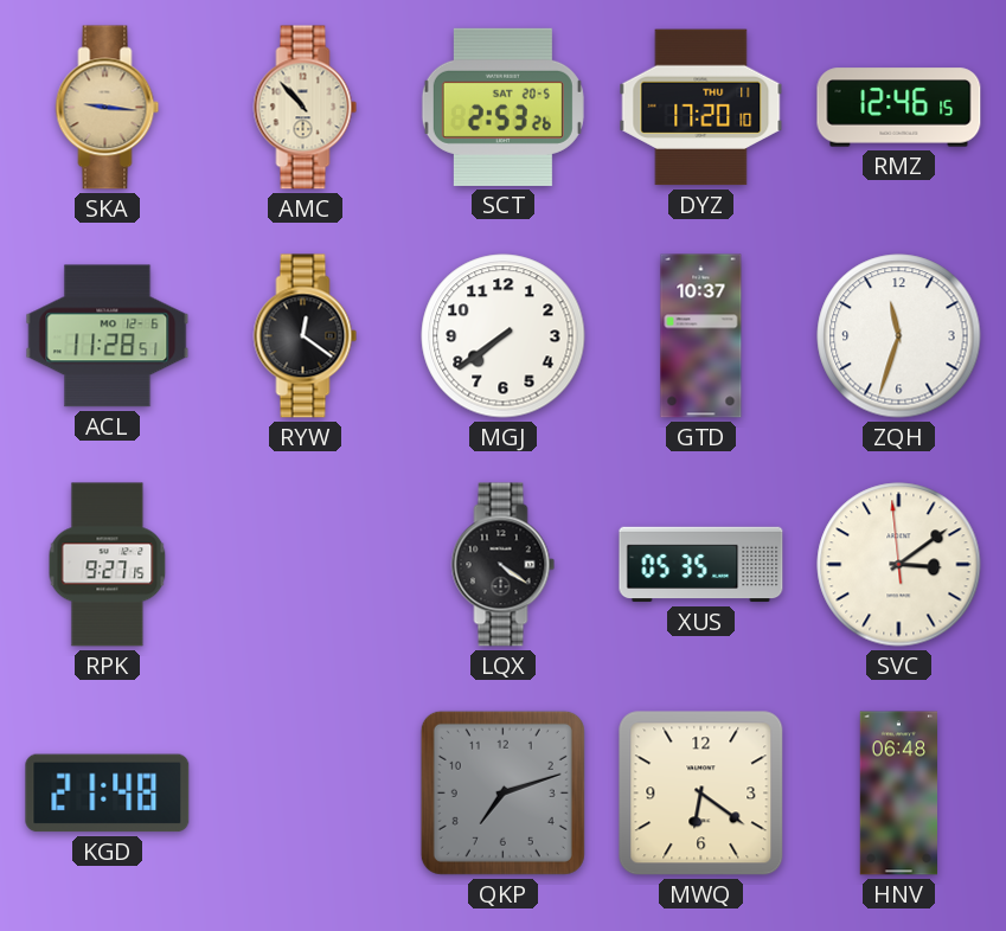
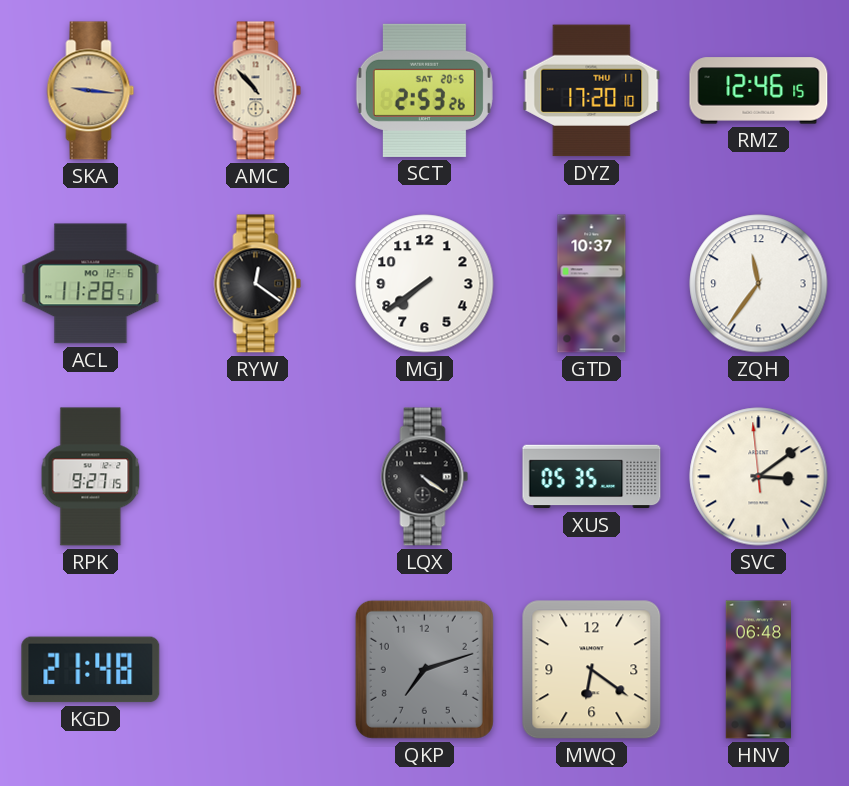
ZQH: 11:33 -> 11:36 (759, 284)
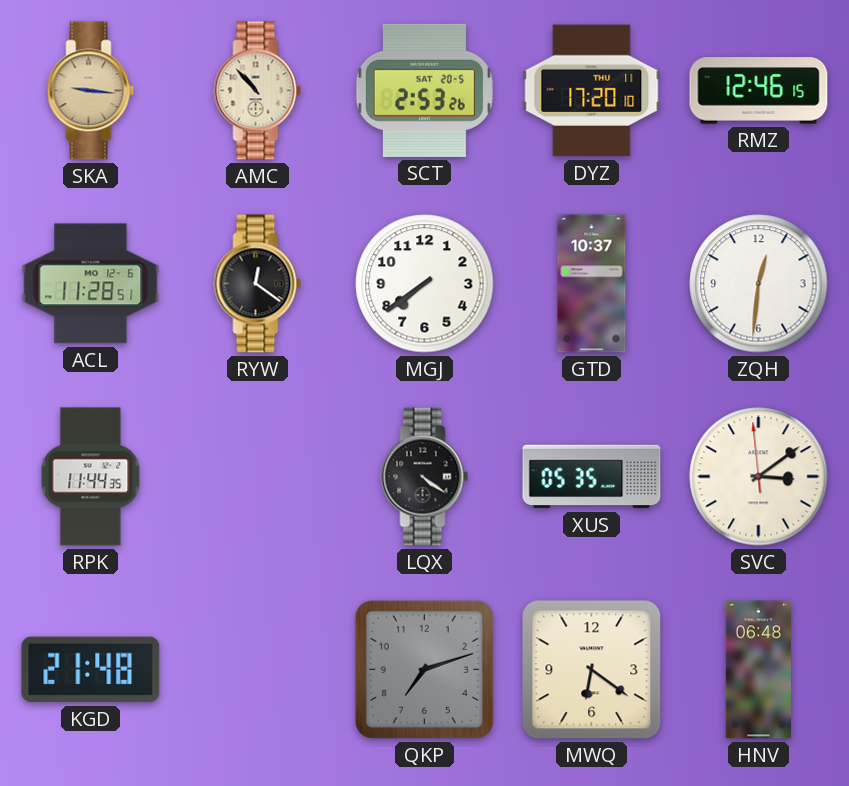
ZQH: 11:36 -> 12:31 (759, 284)
RPK: 9:27 -> 11:44 (91, 477)
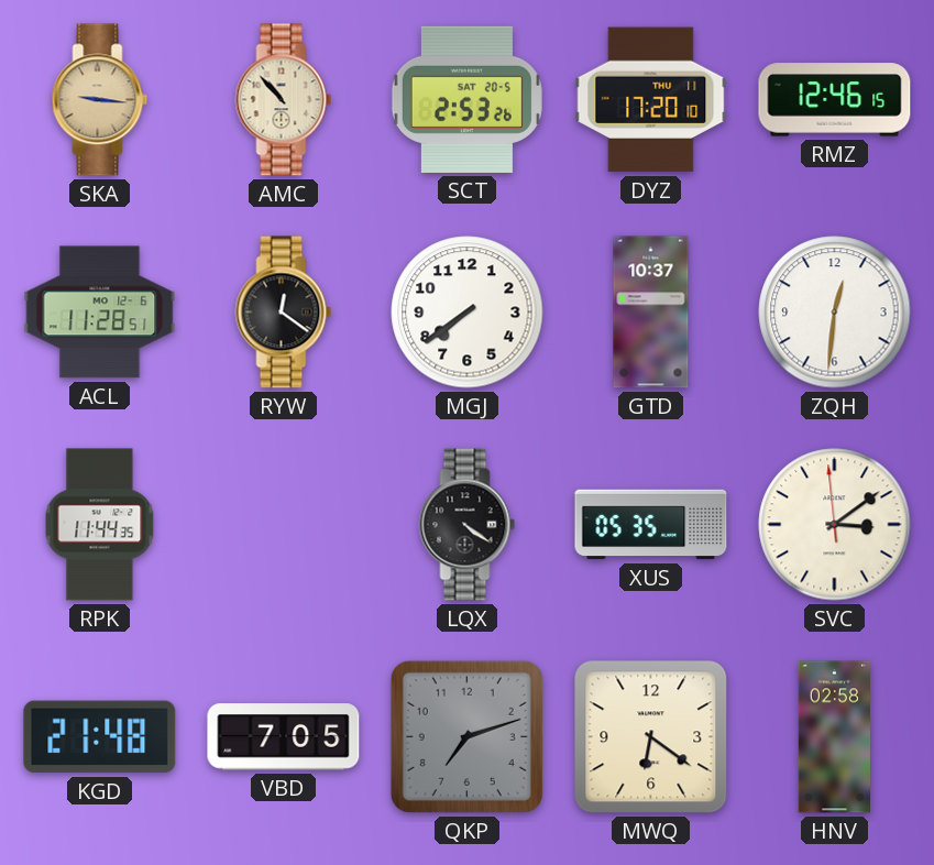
VBD: none -> 7:05 (284, 737)
HNV: 06:48 -> 02:58 (835, 737)
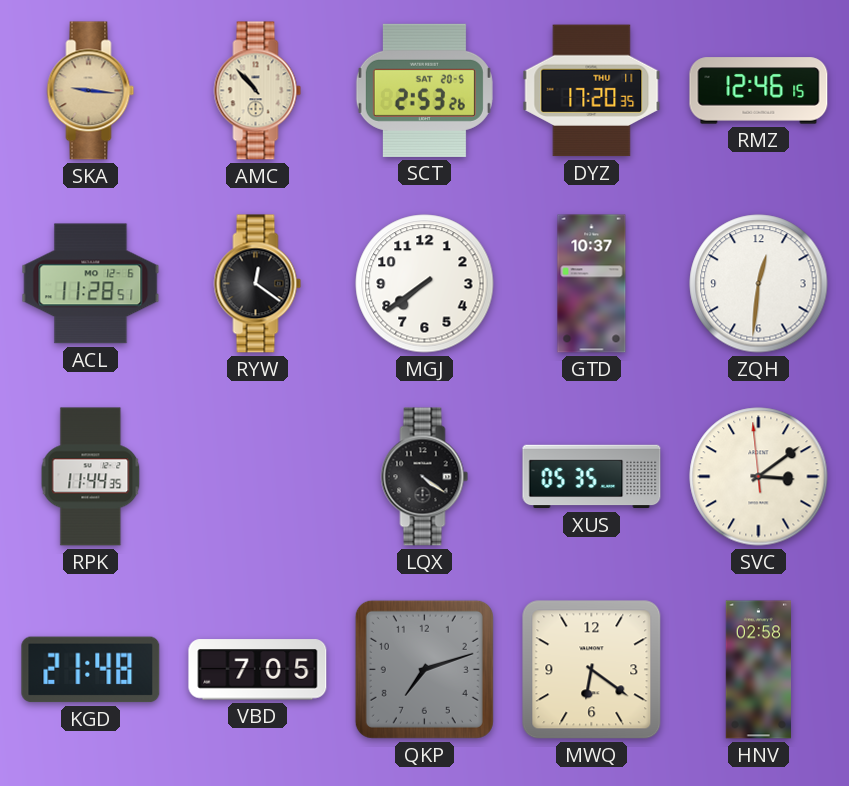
DYZ: 17:20:10 -> 17:20:35 (592, 91)
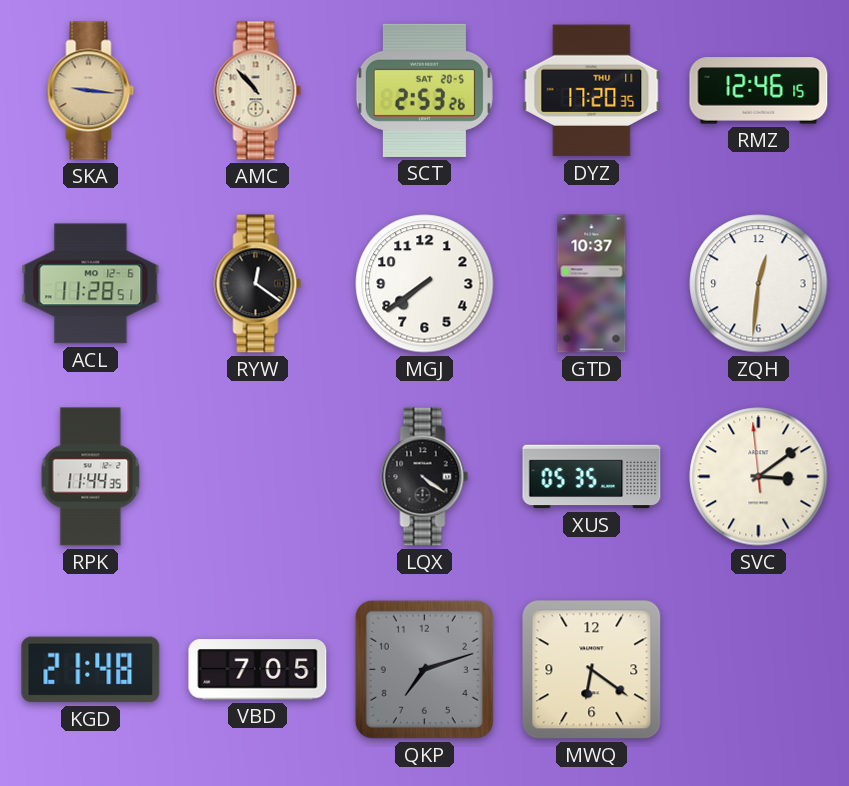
HNV: 02:58 -> none (759, 670)
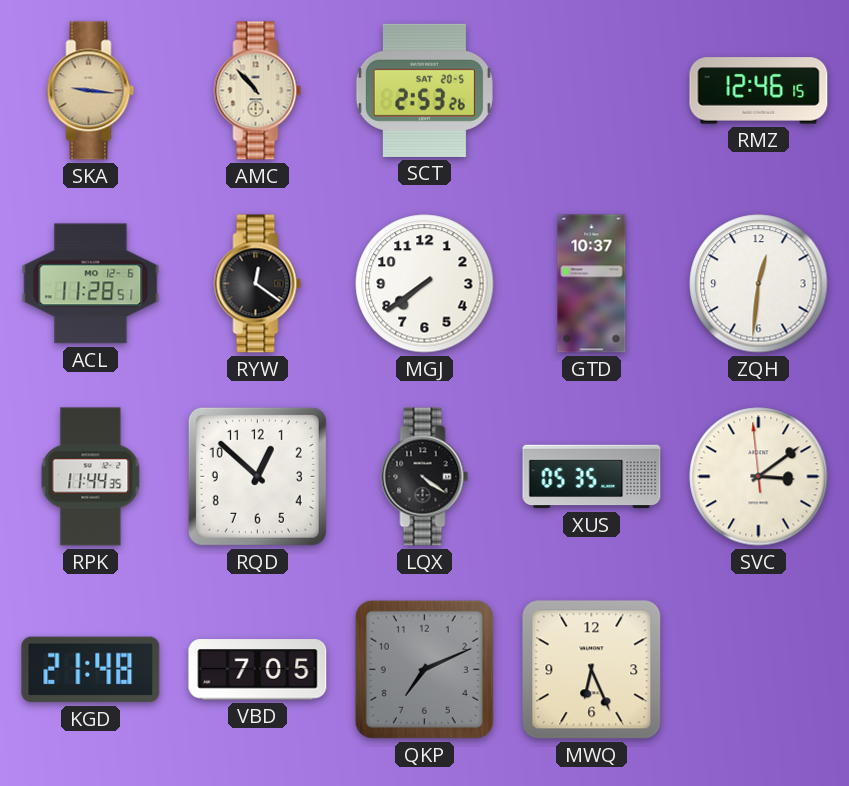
DYZ: 17:20 -> none (592, 91)
RQD: none -> 12:52 (257, 476)
QKP: 7:12 -> 7:11 (424, 669)
MWQ: 6:21 -> 6:26 (592, 670)
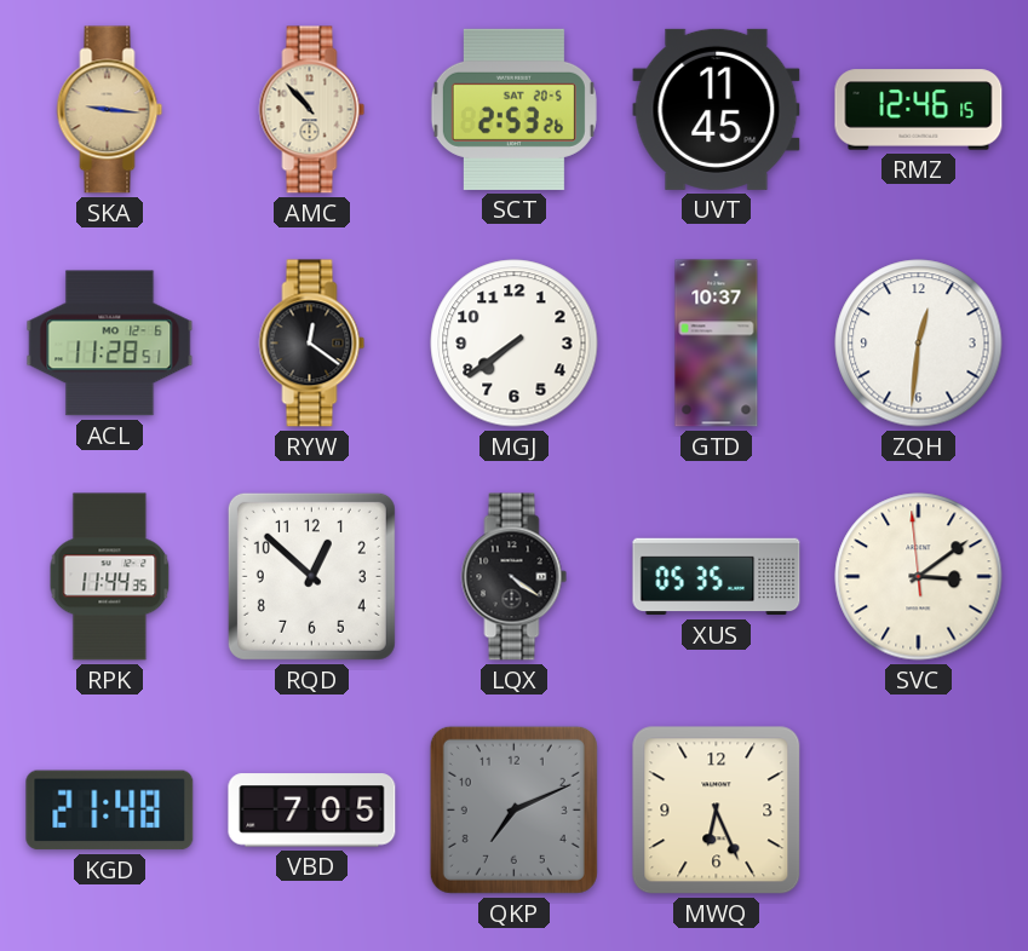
UVT: none -> 11:45 (717, 109)
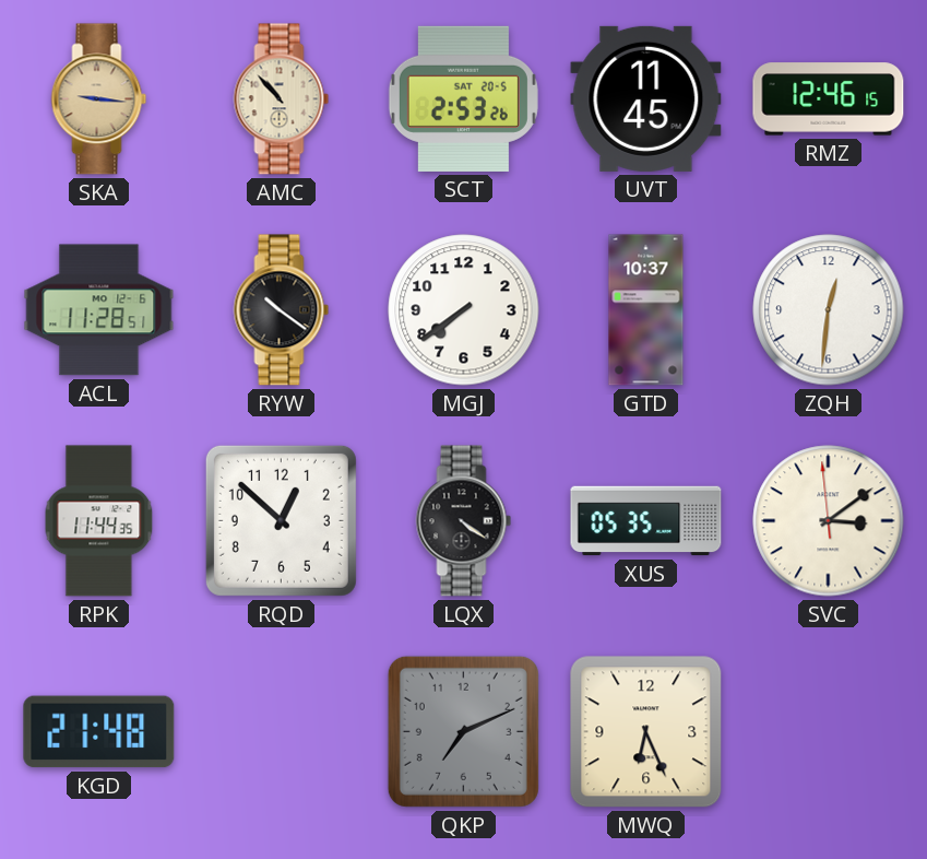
RYW: 12:21 -> 10:21 (282, 310)
VBD: 7:05 -> none (312, 811)
